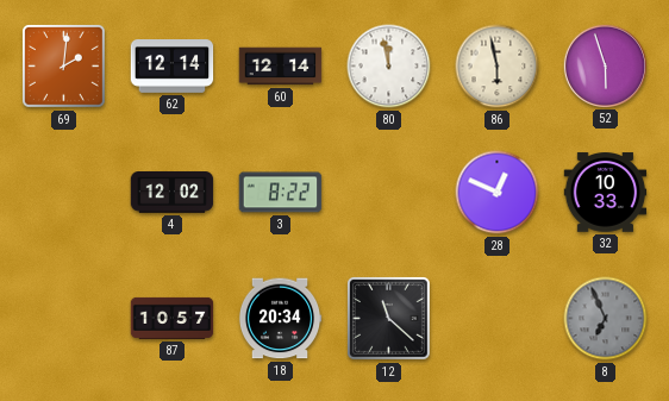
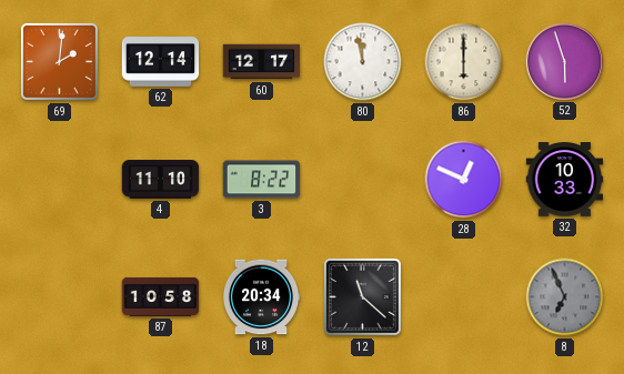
60: 12:14 -> 12:17 (262, 62)
86: 5:58 -> 6:00 (464, 62)
4: 12:02 -> 11:10 (161, 180)
87: 10:57 -> 10:58 (161, 296)
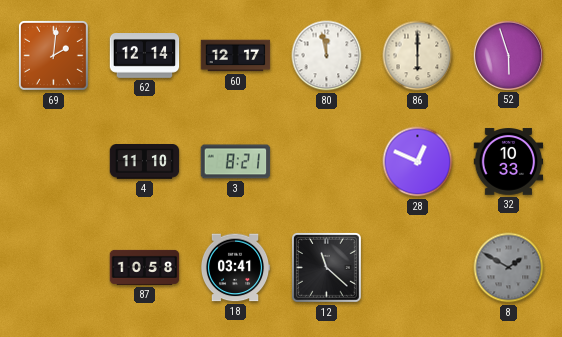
3: 8:22 -> 8:21 (236, 162)
18: 20:34 -> 03:41 (235, 268)
8: 6:56 -> 1:50 (509, 268)
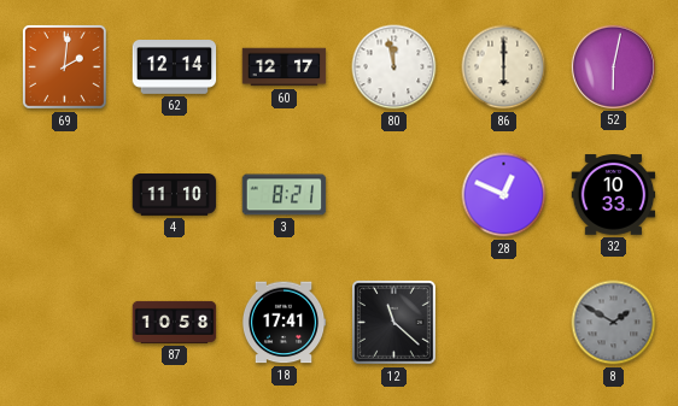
52: 5:57 -> 6:02 (613, 66)
18: 03:41 -> 17:41 (284, 323)
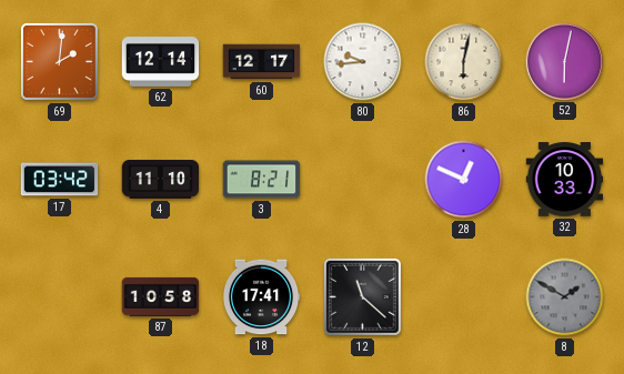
80: 11:58 -> 9:44 (363, 62)
86: 6:00 -> 6:02 (464, 62)
17: none -> 03:42 (60, 180)
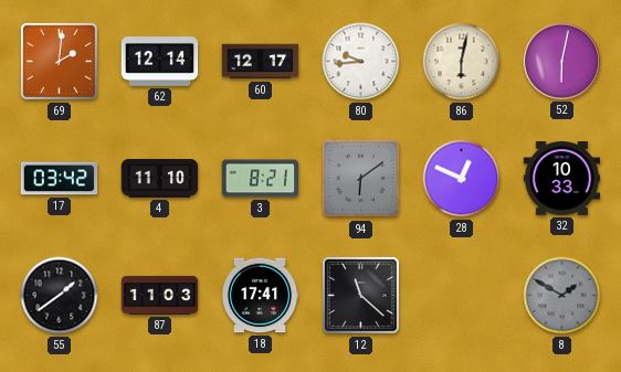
94: none -> 6:09 (361, 179)
55: none -> 1:39 (60, 296)
87: 10:58 -> 11:03 (160, 295)
